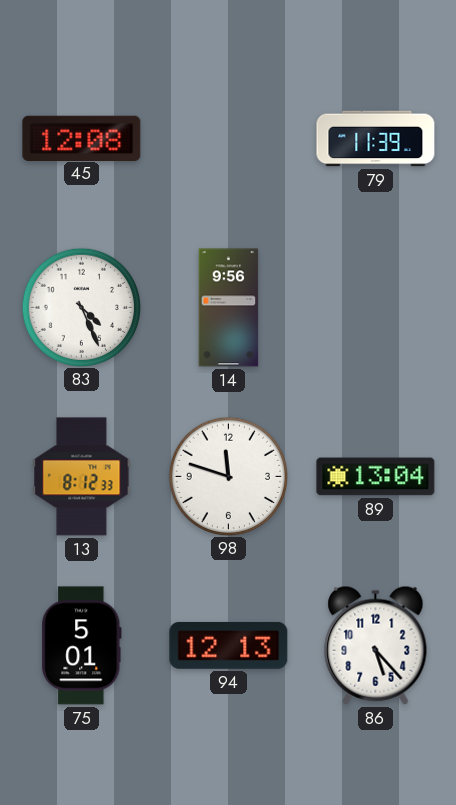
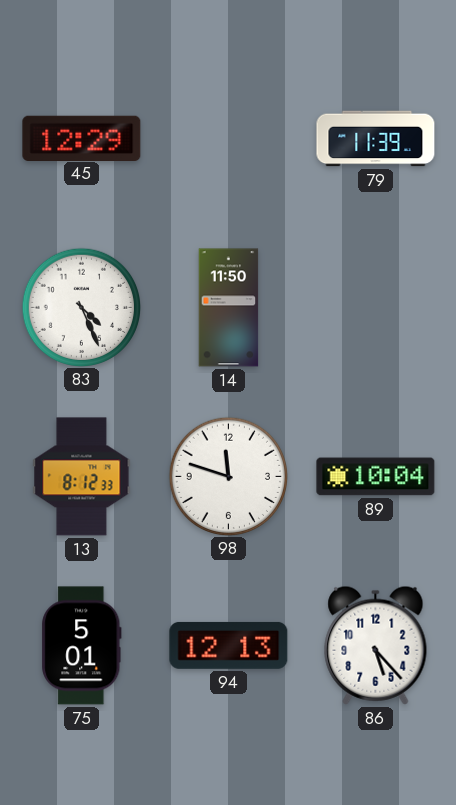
45: 12:08 -> 12:29 (82, 138)
14: 9:56 -> 11:50 (229, 308)
89: 13:04 -> 10:04 (376, 477)
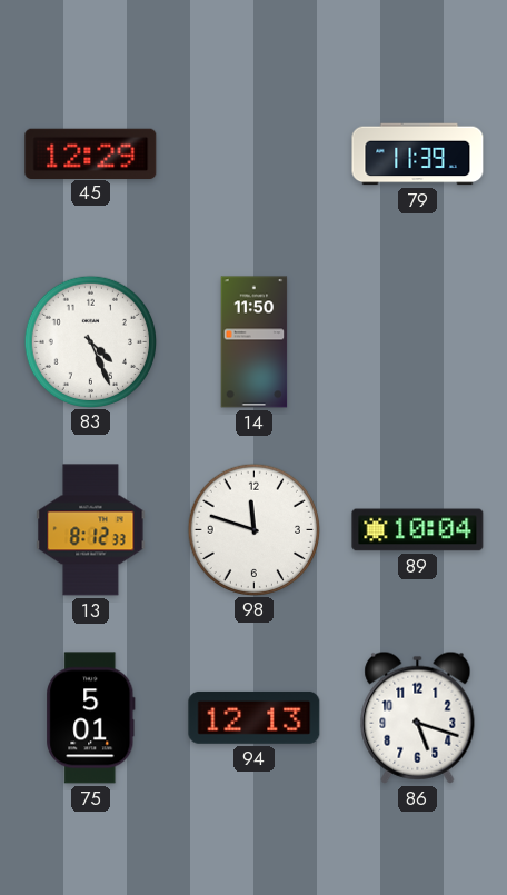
86: 5:23 -> 5:18 (418, 717)
